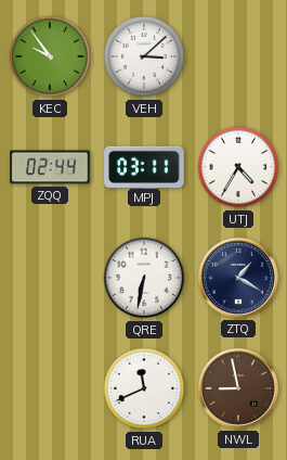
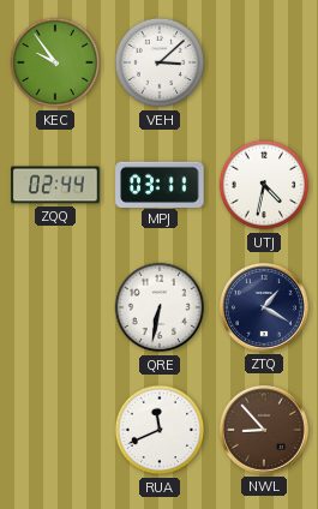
UTJ: 4:35 -> 4:32 (264, 185)
NWL: 8:58 -> 8:53 (264, 430)
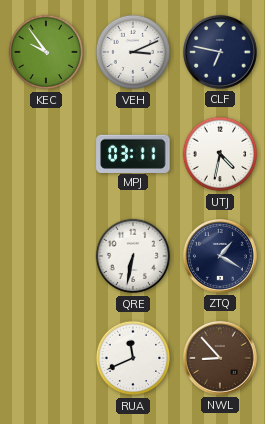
VEH: 3:08 -> 3:11 (133, 52)
CLF: none -> 6:47 (220, 52)
ZQQ: 02:44 -> none (55, 185)
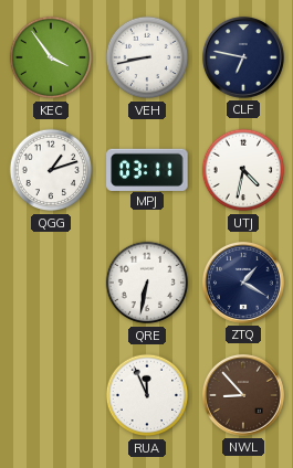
KEC: 9:54 -> 3:54 (51, 57)
VEH: 3:11 -> 8:43 (147, 57)
QGG: none -> 1:12 (51, 170)
RUA: 11:41 -> 11:56 (147, 395)
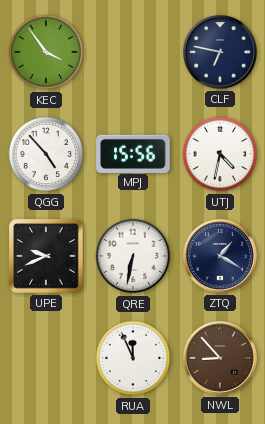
VEH: 8:43 -> none (147, 57)
QGG: 1:12 -> 4:53 (46, 154)
MPJ: 03:11 -> 15:56 (133, 153)
UPE: none -> 9:41 (46, 256)
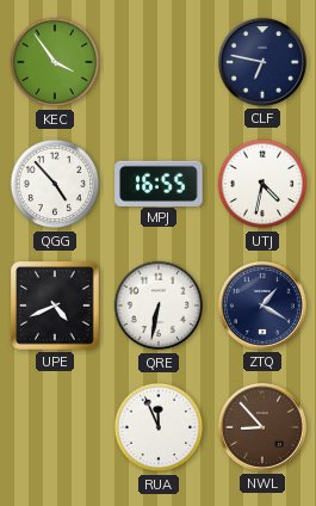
MPJ: 15:56 -> 16:55 (159, 183)
UPE: 9:41 -> 4:41 (55, 306)
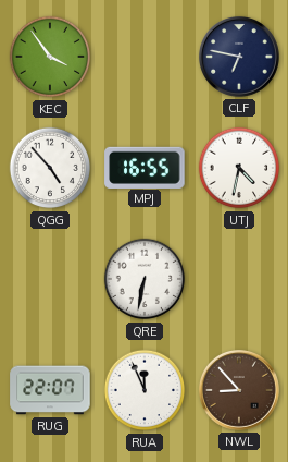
UPE: 4:41 -> none (55, 306)
ZTQ: 1:20 -> none (262, 306)
RUG: none -> 22:07 (50, 390)
